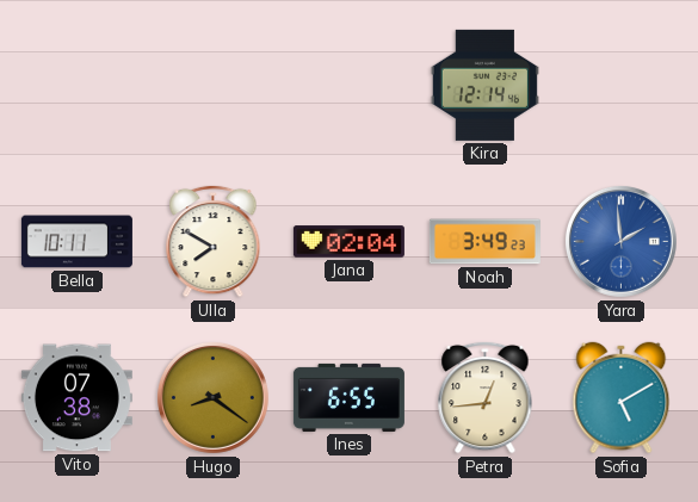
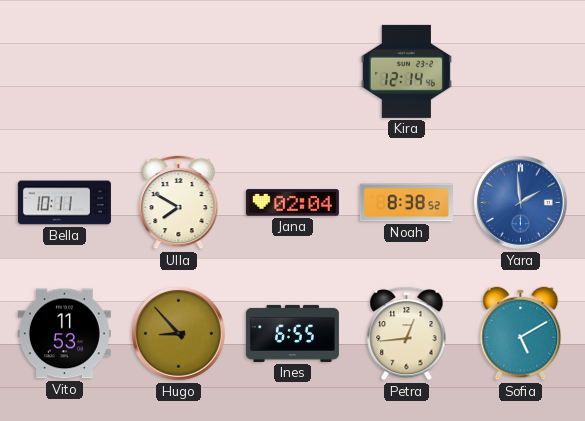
Noah: 3:49 -> 8:38 (406, 203)
Vito: 07:38 -> 11:53 (64, 334)
Hugo: 8:21 -> 8:53 (178, 333)
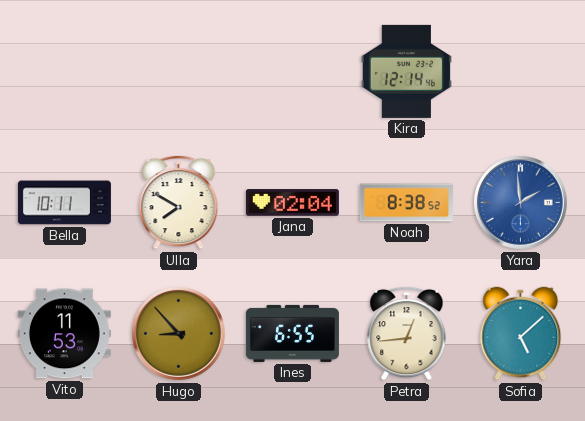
Sofia: 5:10 -> 5:08 (521, 334)
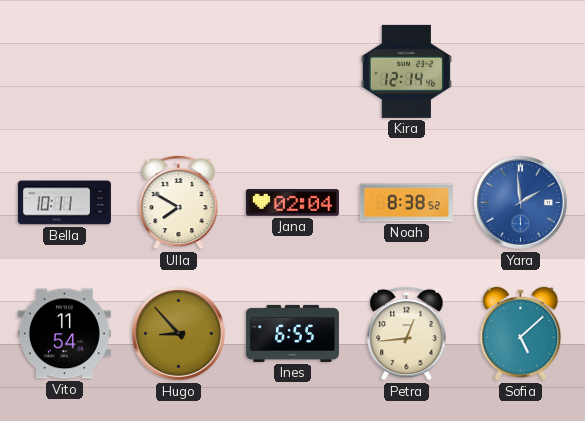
Vito: 11:53 -> 11:54 (64, 334)
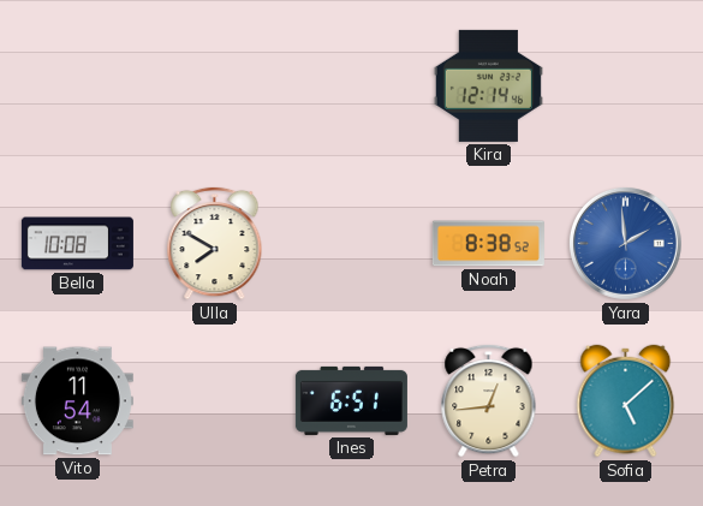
Bella: 10:11 -> 10:08 (77, 244)
Jana: 02:04 -> none (292, 203)
Hugo: 8:53 -> none (178, 333)
Ines: 6:55 -> 6:51 (351, 400)
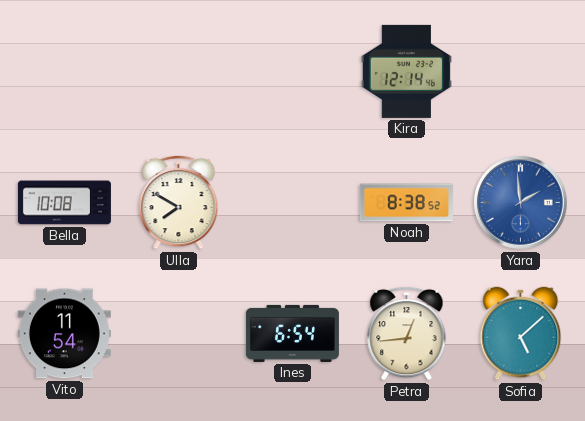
Ines: 6:51 -> 6:54 (292, 333)
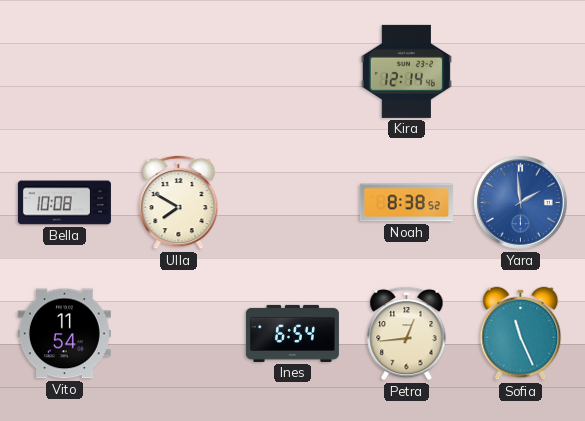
Sofia: 5:08 -> 11:26 (521, 334)
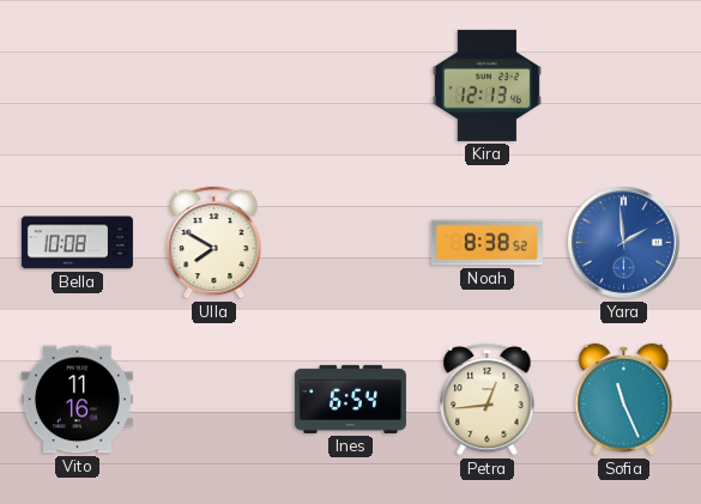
Kira: 12:14 -> 12:13 (487, 85)
Vito: 11:54 -> 11:16 (77, 400)
